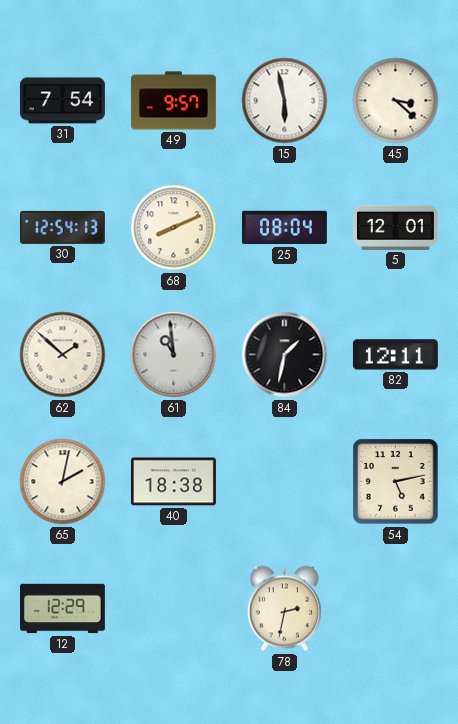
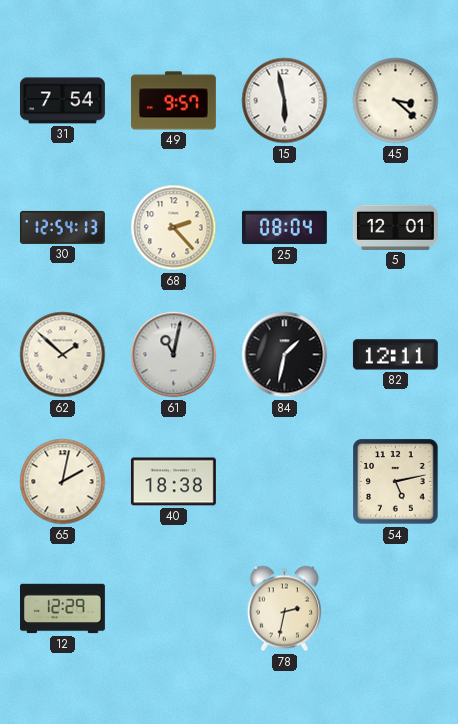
68: 8:11 -> 2:23 (174, 228)
61: 10:59 -> 11:02 (174, 355)
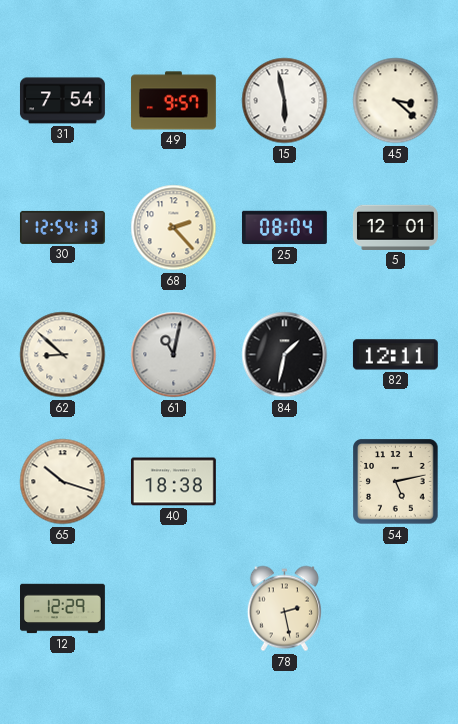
62: 1:52 -> 8:52 (63, 355)
65: 2:02 -> 10:18 (63, 482)
78: 2:32 -> 2:28 (284, 609)
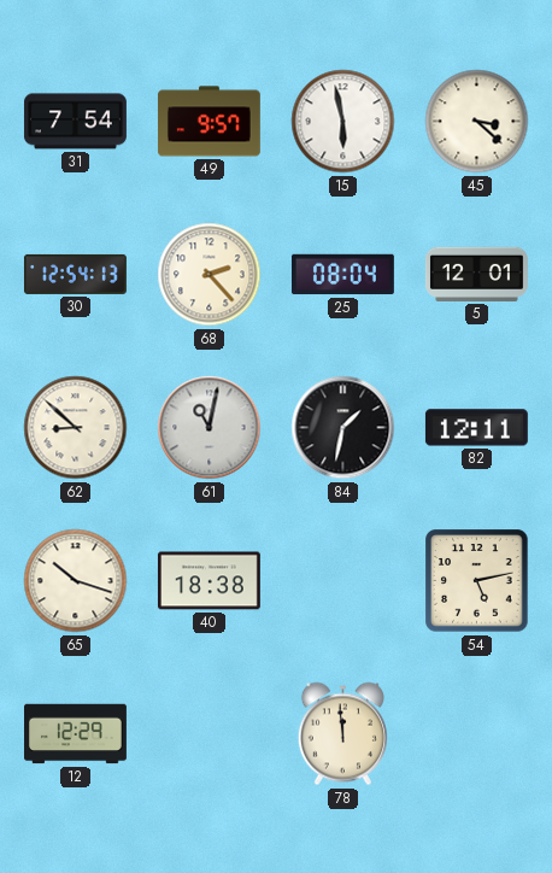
78: 2:28 -> 11:59 (342, 734)
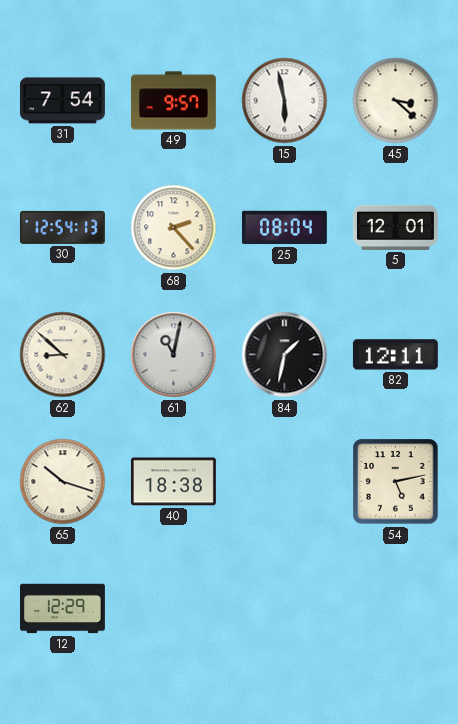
78: 11:59 -> none (342, 734)
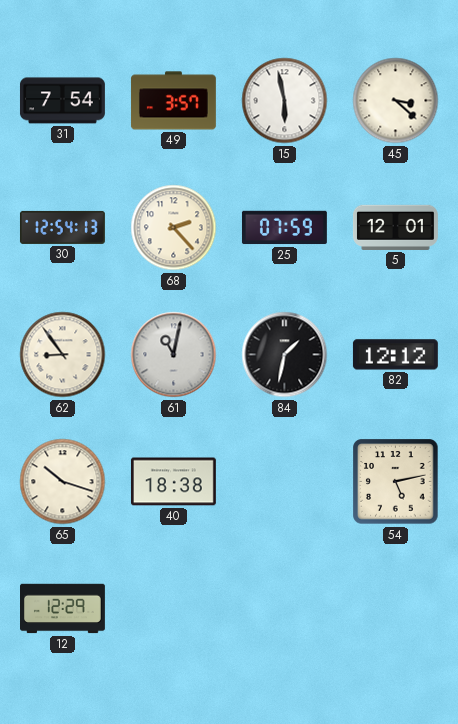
49: 9:57 -> 3:57 (173, 101)
25: 08:04 -> 07:59 (284, 228)
62: 8:52 -> 8:54 (63, 355)
82: 12:11 -> 12:12 (395, 355)
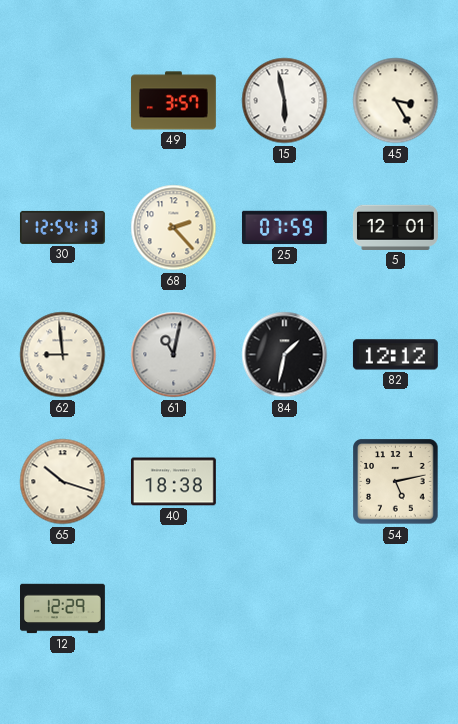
31: 7:54 -> none (62, 101)
45: 3:22 -> 3:25 (396, 101)
62: 8:54 -> 8:59 (63, 355)
